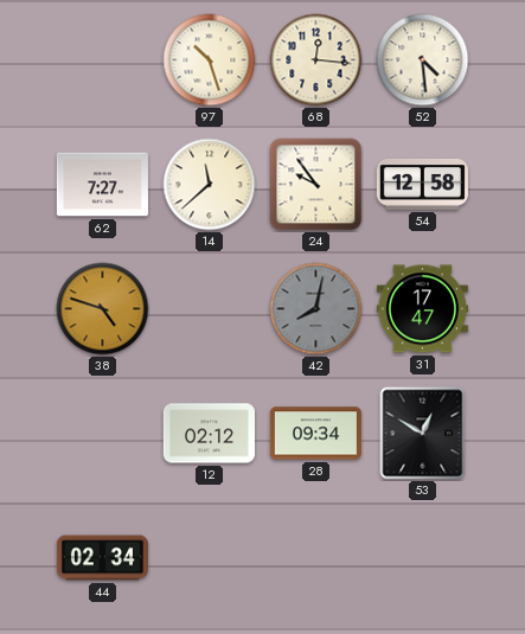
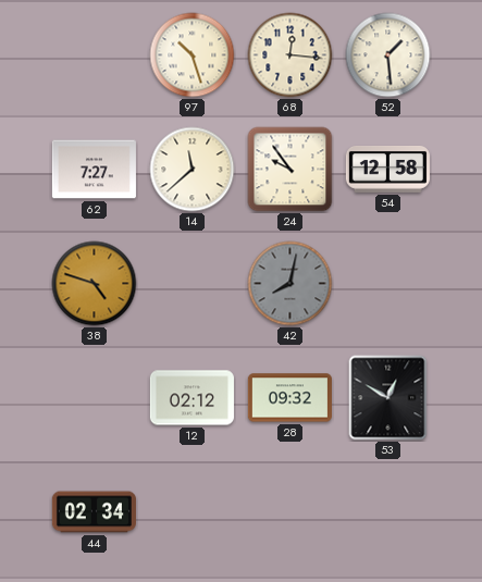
52: 4:29 -> 1:29 (388, 55)
31: 17:47 -> none (422, 309)
28: 09:34 -> 09:32 (289, 398)
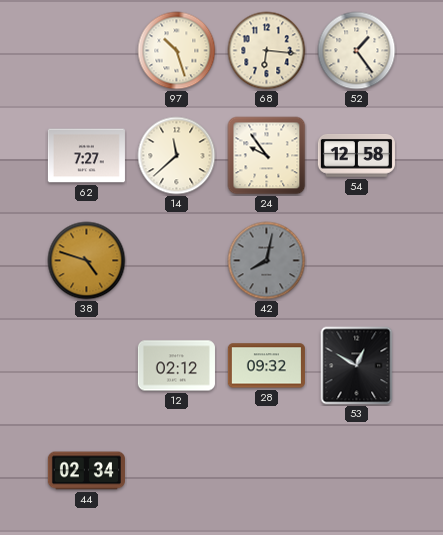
68: 12:16 -> 6:16 (267, 51)
52: 1:29 -> 1:24 (357, 51)
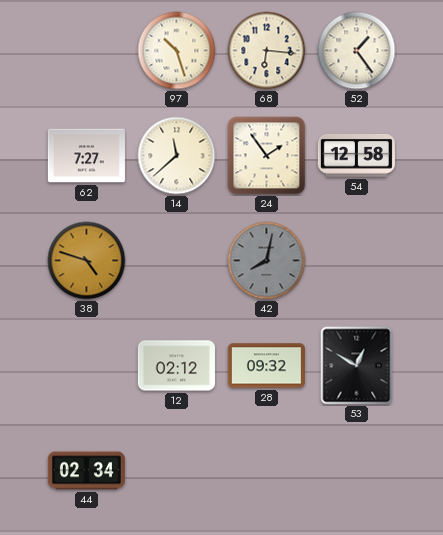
24: 9:54 -> 1:54 (267, 156)
